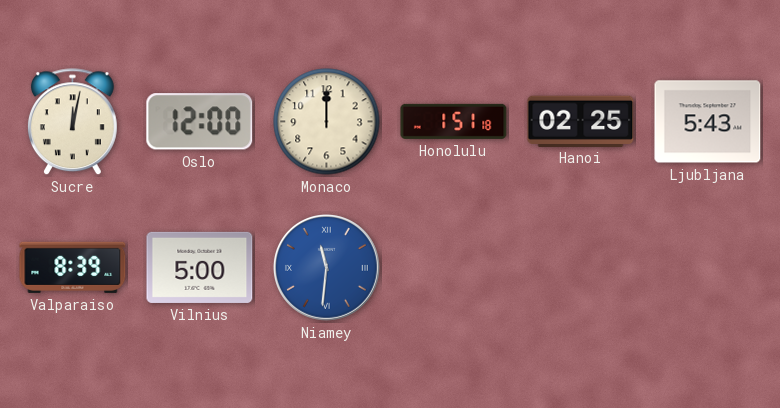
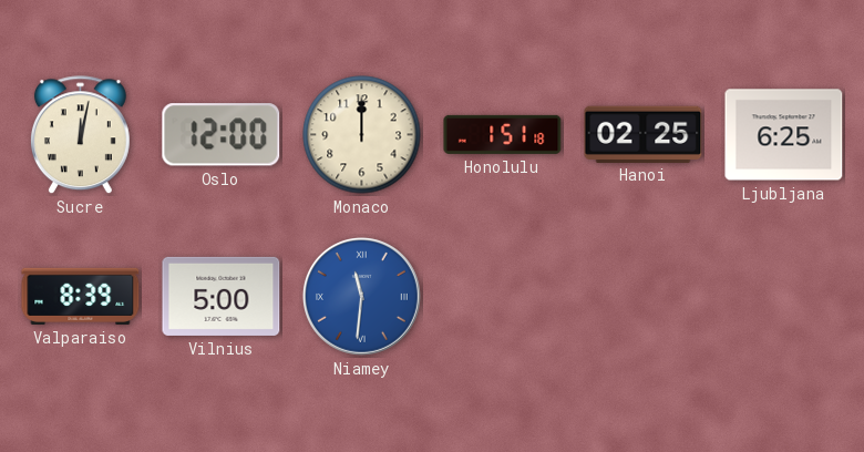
Ljubljana: 5:43 -> 6:25 (784, 135)
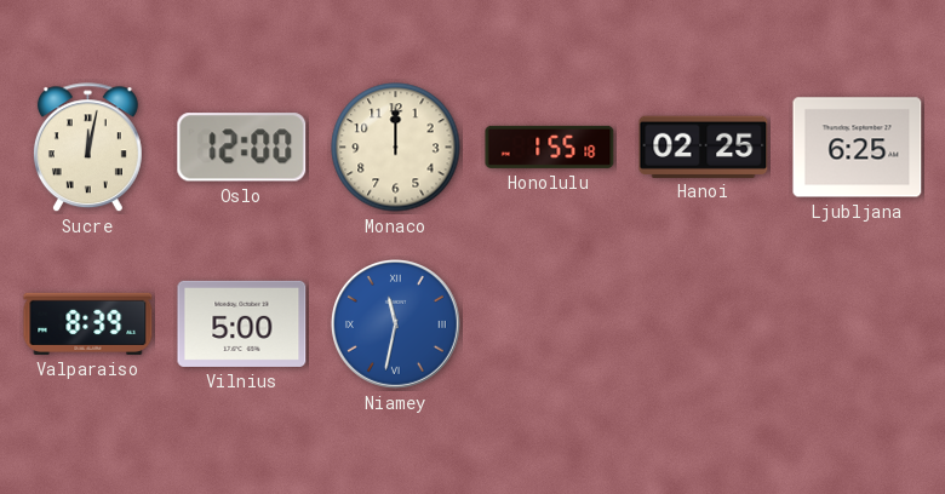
Honolulu: 1:51 -> 1:55 (550, 147)
Niamey: 11:31 -> 11:32 (396, 324)
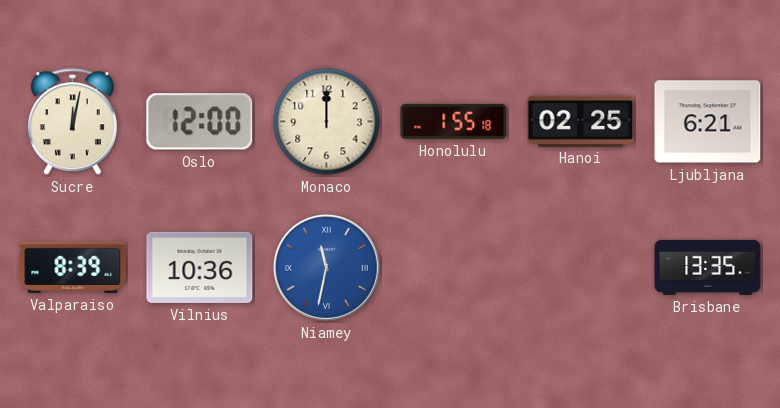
Ljubljana: 6:25 -> 6:21 (708, 122)
Vilnius: 5:00 -> 10:36 (200, 267)
Brisbane: none -> 13:35 (708, 267)
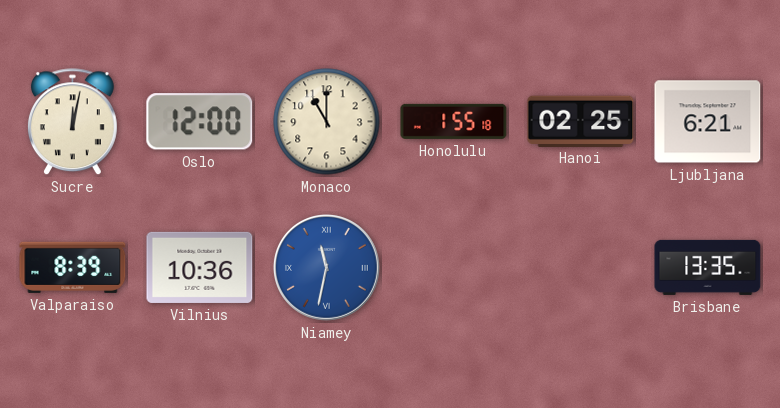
Monaco: 12:00 -> 11:00 (327, 122)
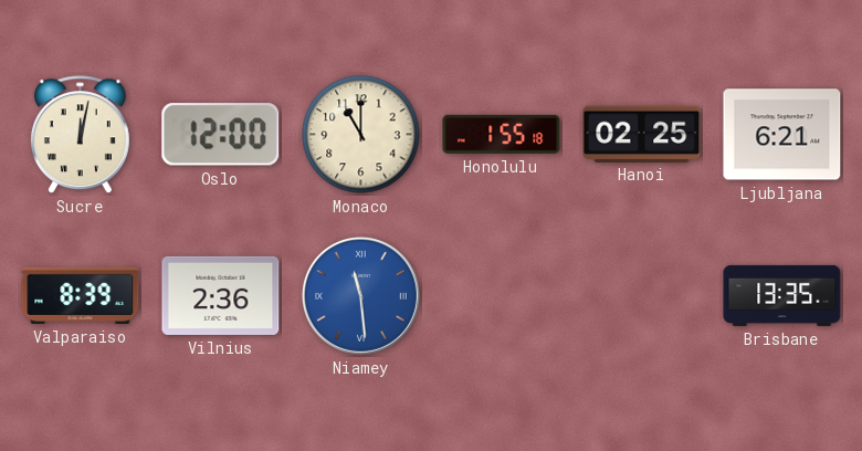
Vilnius: 10:36 -> 2:36 (221, 295)
Niamey: 11:32 -> 11:29 (361, 296)
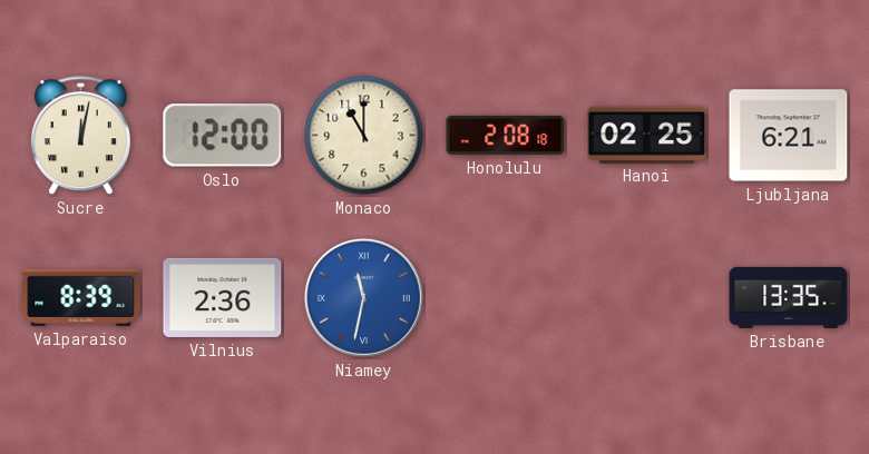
Honolulu: 1:55 -> 2:08 (506, 135)
Niamey: 11:29 -> 11:32 (364, 298)
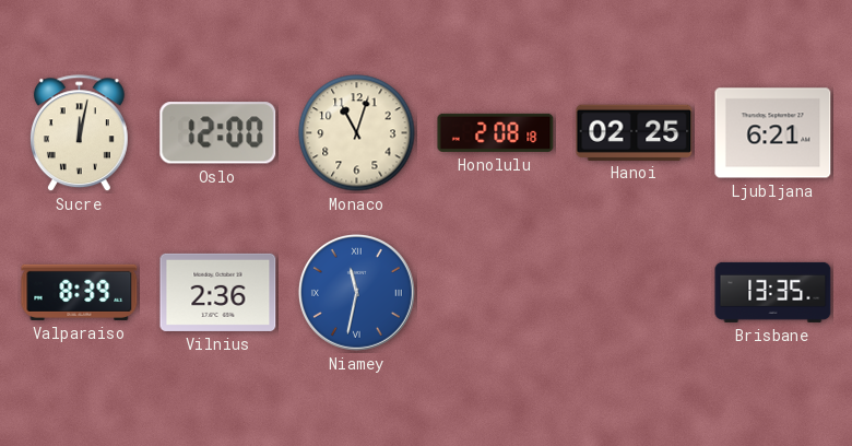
Monaco: 11:00 -> 11:03 (357, 133)
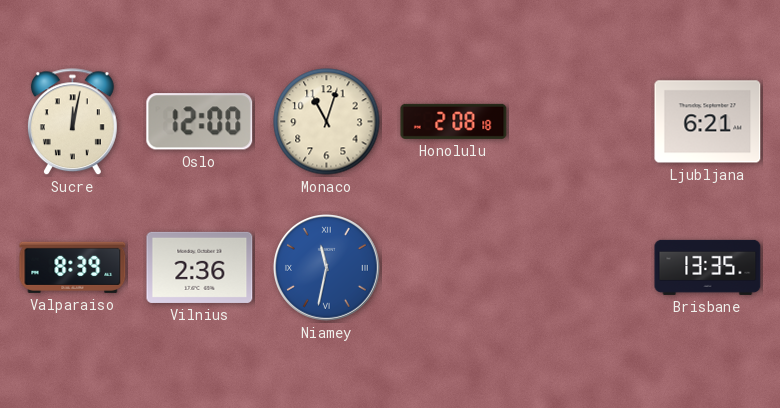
Hanoi: 02:25 -> none (635, 132)
